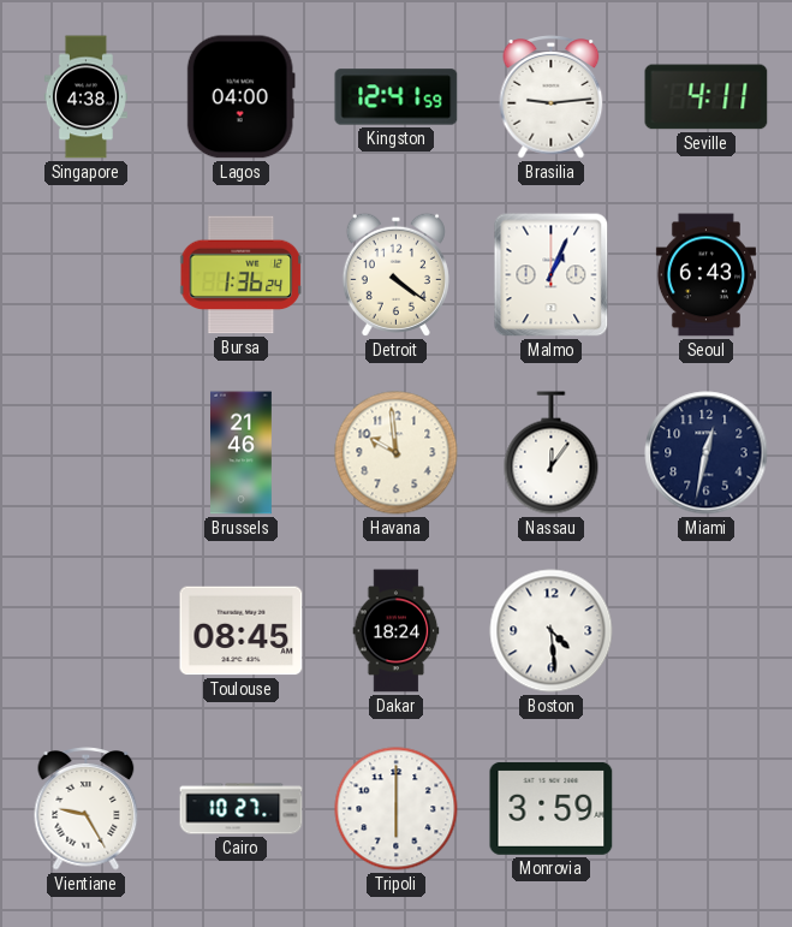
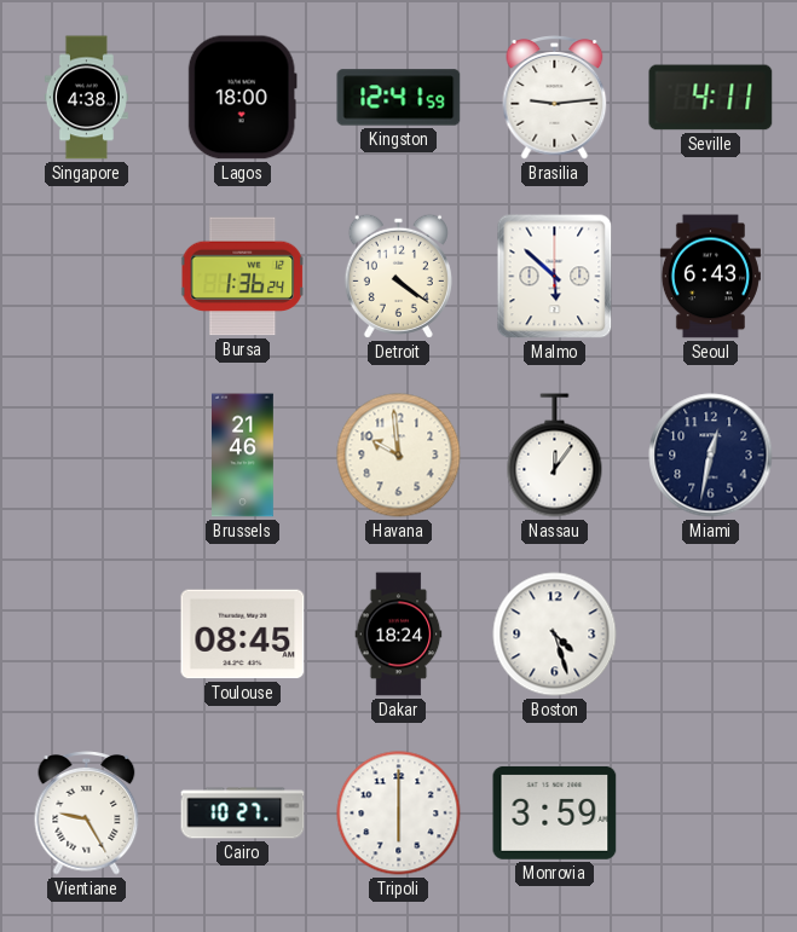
Lagos: 04:00 -> 18:00 (242, 98)
Malmo: 1:04 -> 5:52 (555, 277)
Boston: 4:29 -> 4:27 (555, 635)
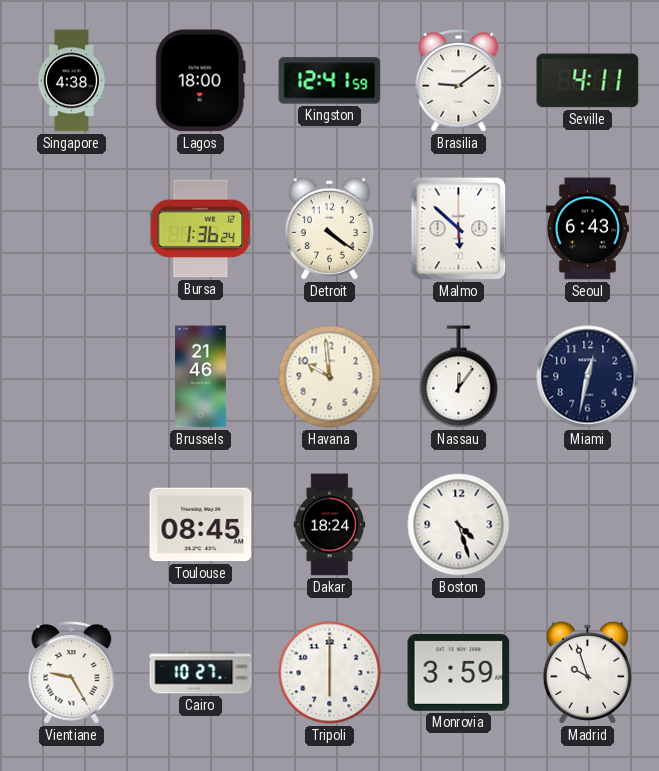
Brasilia: 9:14 -> 9:09 (459, 81)
Madrid: none -> 9:57 (587, 672)
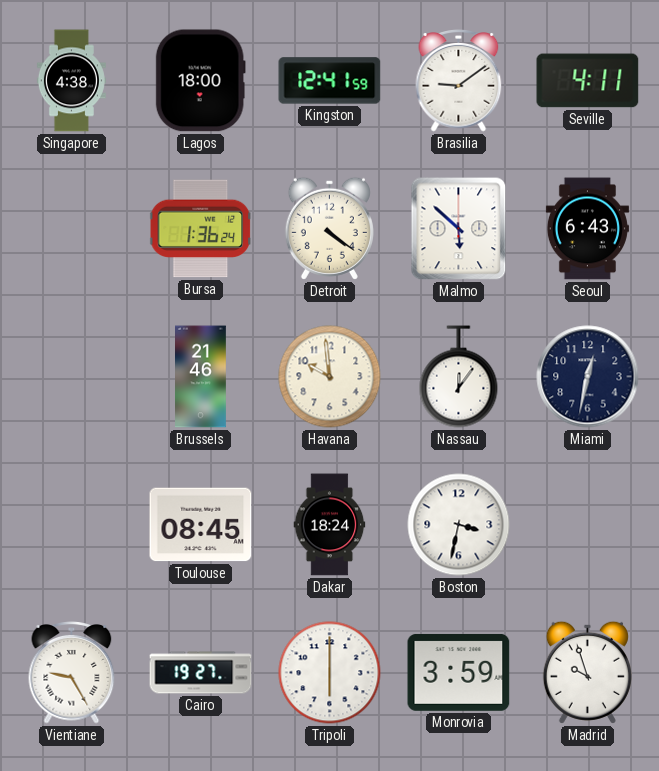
Boston: 4:27 -> 3:32 (459, 525)
Cairo: 10:27 -> 19:27 (201, 673)
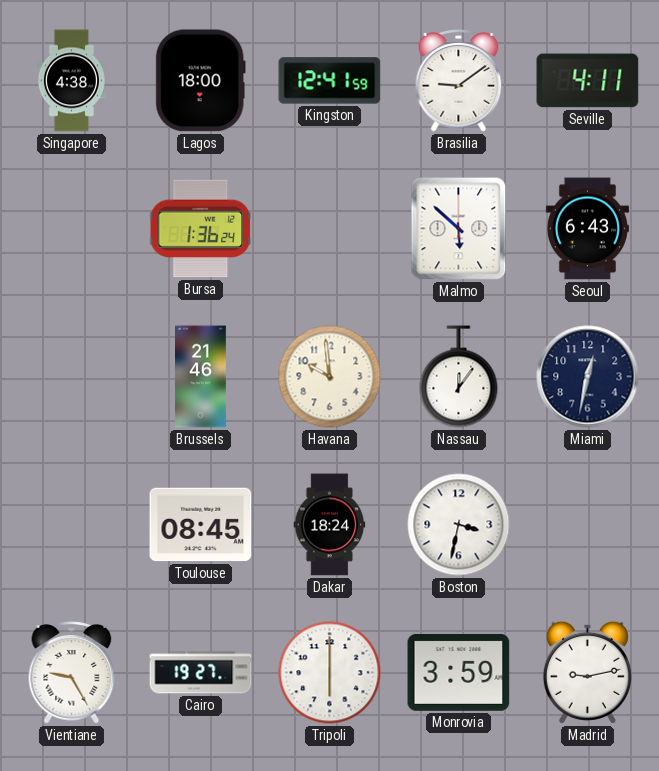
Detroit: 4:21 -> none (329, 228)
Madrid: 9:57 -> 9:13 (587, 672)
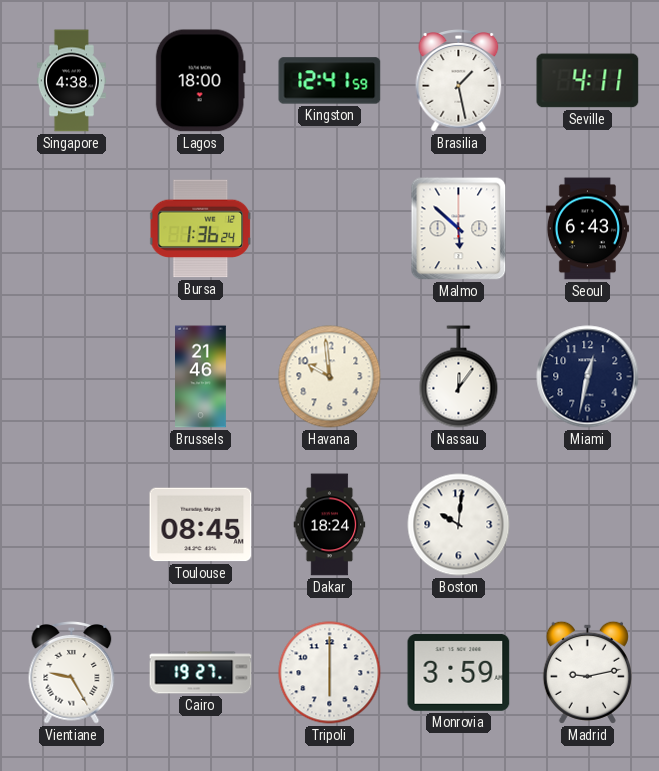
Brasilia: 9:09 -> 1:28 (459, 81)
Boston: 3:32 -> 10:01 (459, 525)
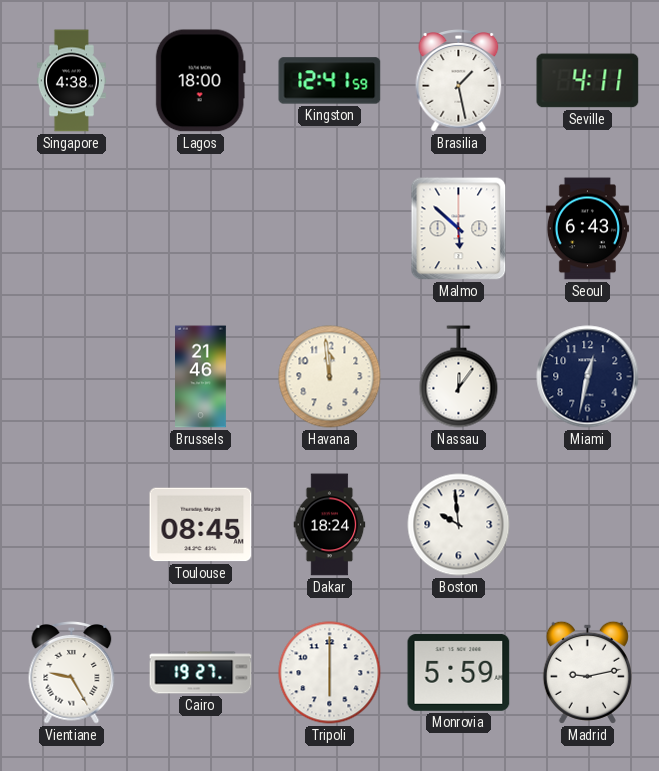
Bursa: 1:36 -> none (200, 229)
Havana: 9:59 -> 11:59 (330, 377)
Boston: 10:01 -> 9:59 (459, 525)
Monrovia: 3:59 -> 5:59 (459, 672)
